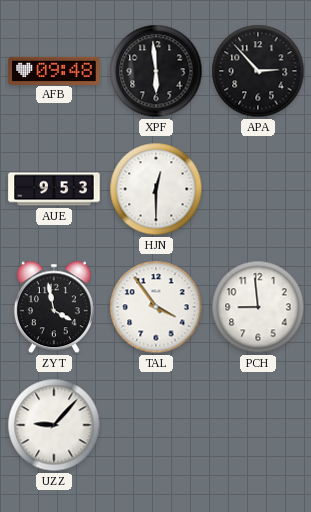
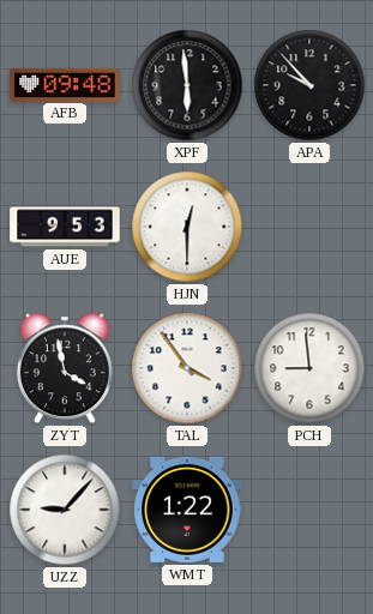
APA: 2:53 -> 9:53 (309, 85)
WMT: none -> 1:22 (187, 510)
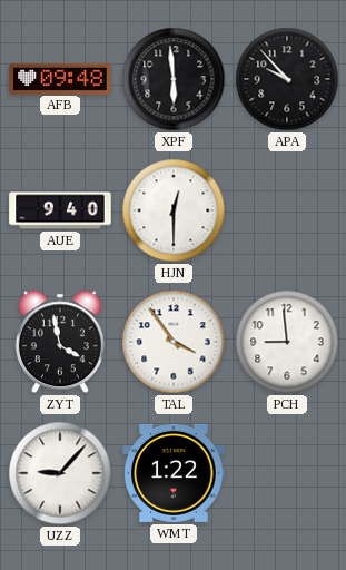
AUE: 9:53 -> 9:40 (60, 210)
